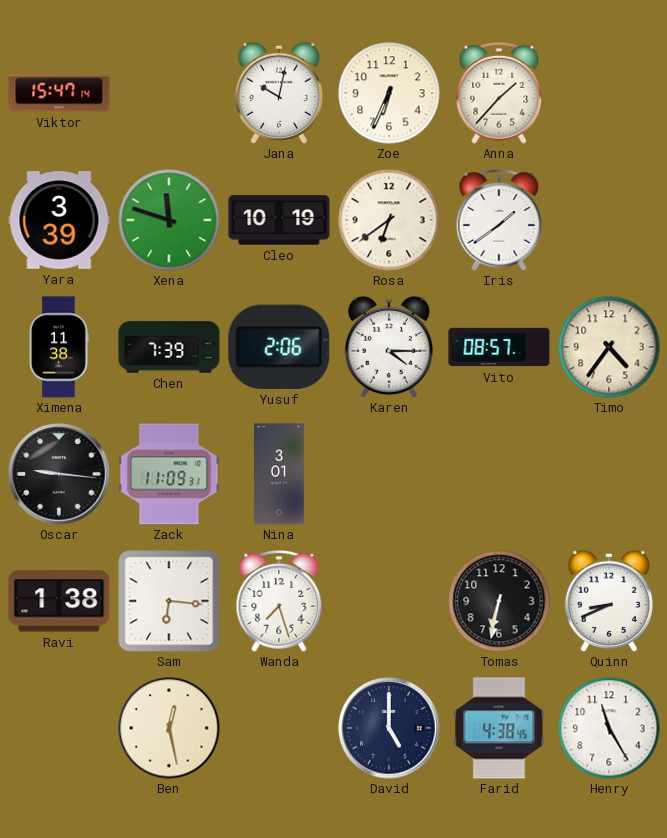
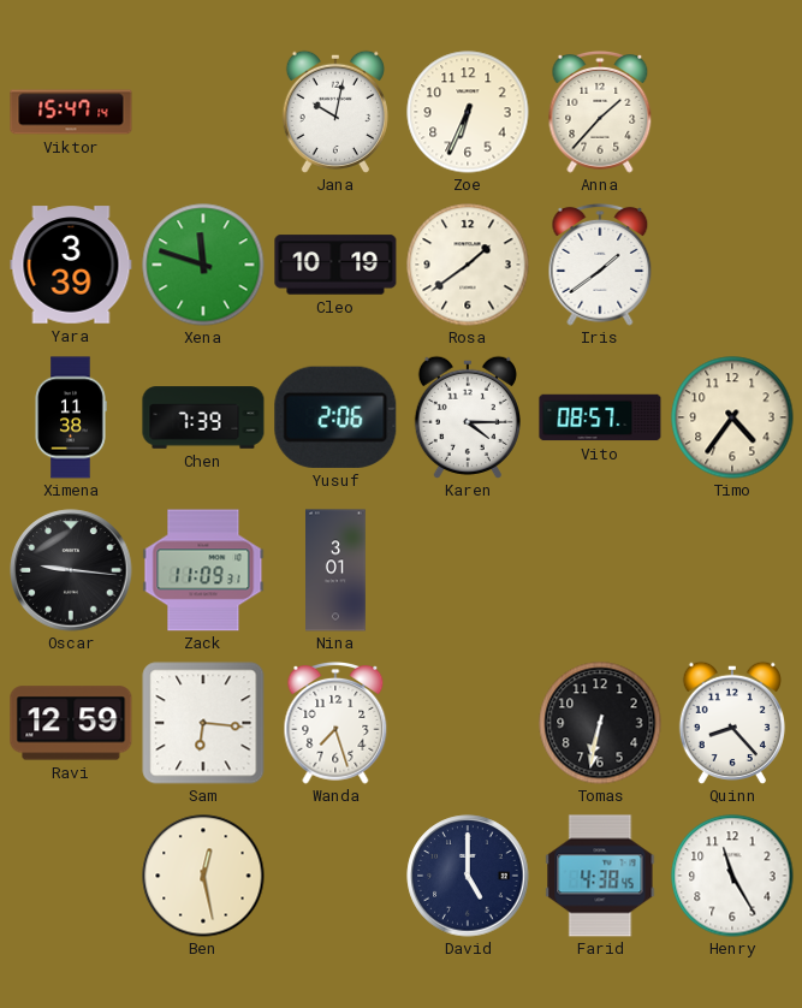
Rosa: 6:39 -> 1:39 (468, 265)
Ravi: 1:38 -> 12:59 (71, 723)
Quinn: 8:41 -> 8:23 (732, 723)
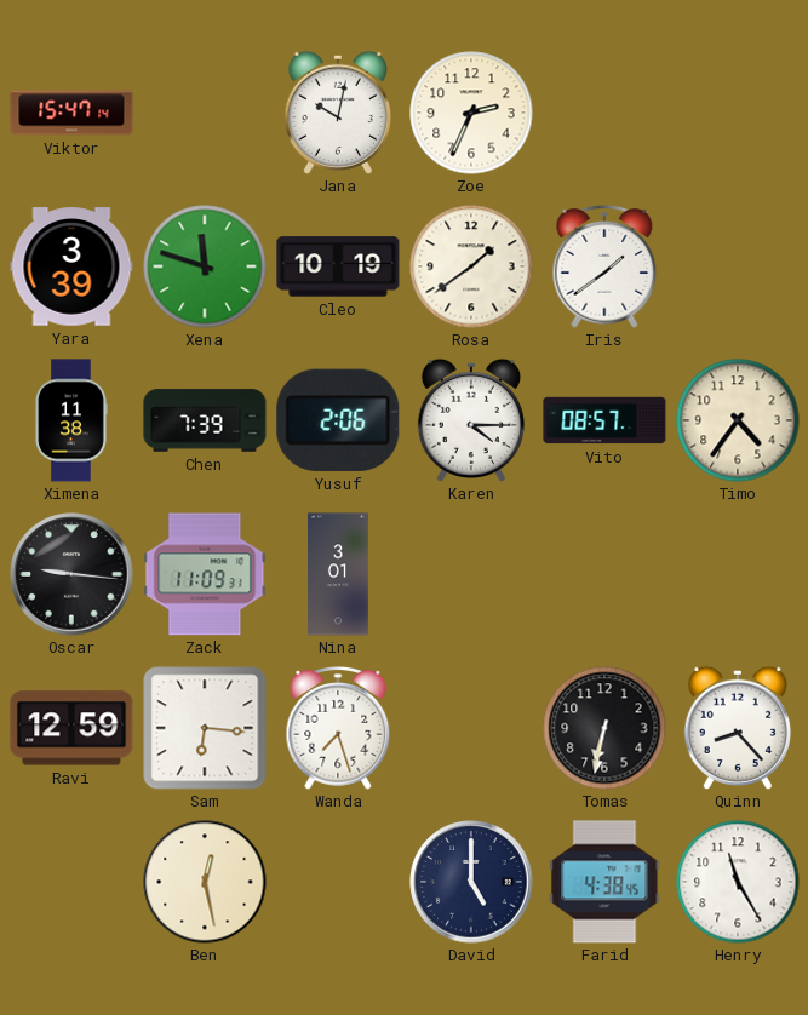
Zoe: 6:34 -> 2:34 (471, 113)
Anna: 1:37 -> none (600, 113)
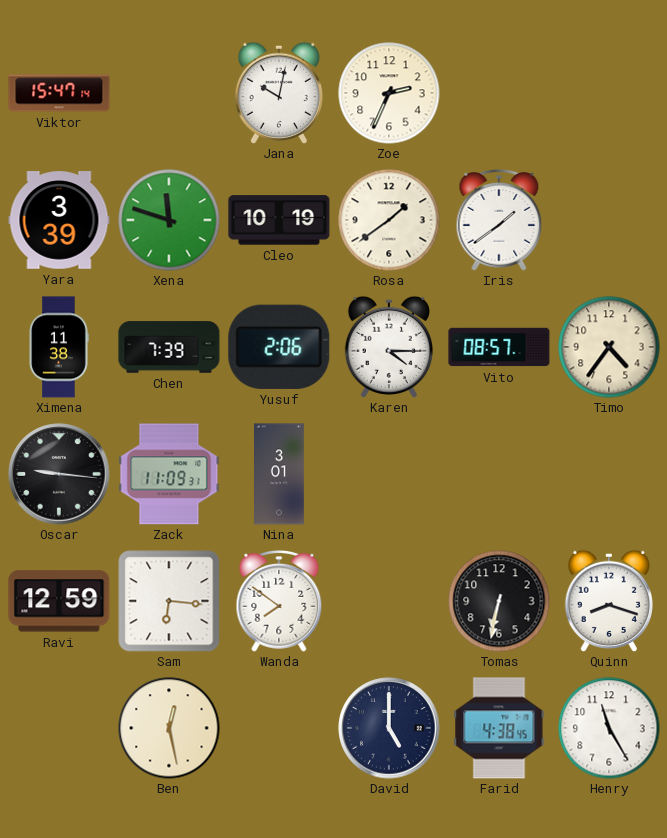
Wanda: 7:27 -> 7:51 (279, 602)
Quinn: 8:23 -> 8:18 (609, 601)
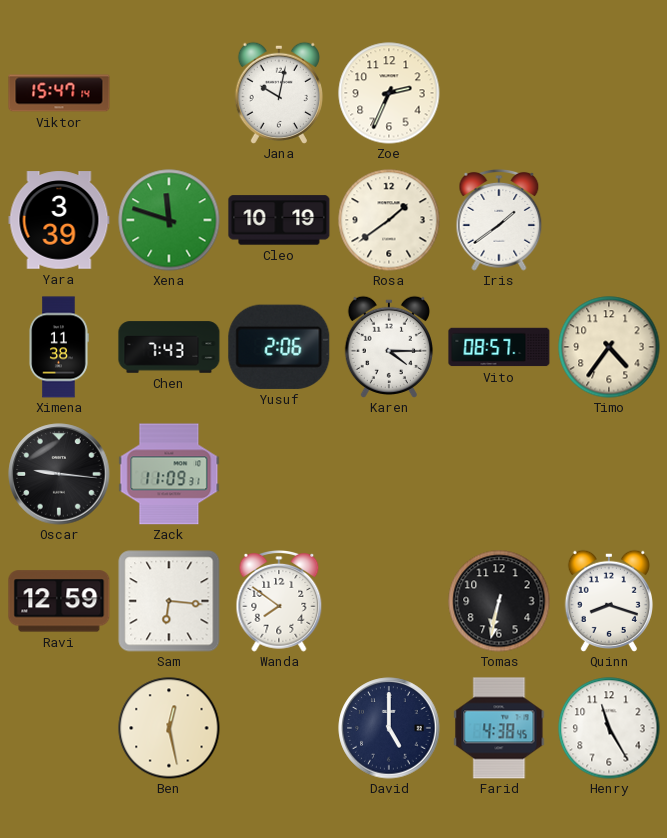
Chen: 7:39 -> 7:43 (169, 347)
Nina: 3:01 -> none (280, 474)
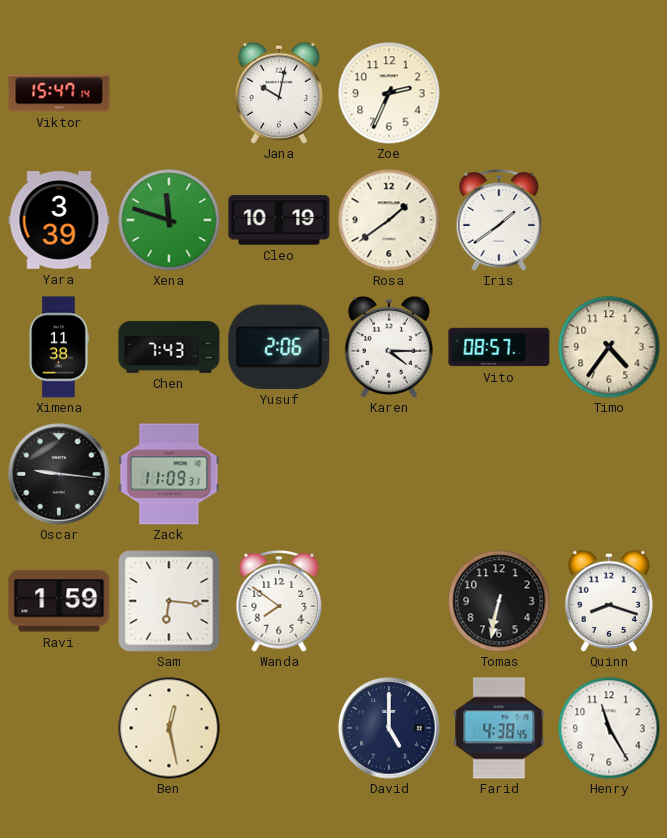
Ravi: 12:59 -> 1:59 (59, 601)
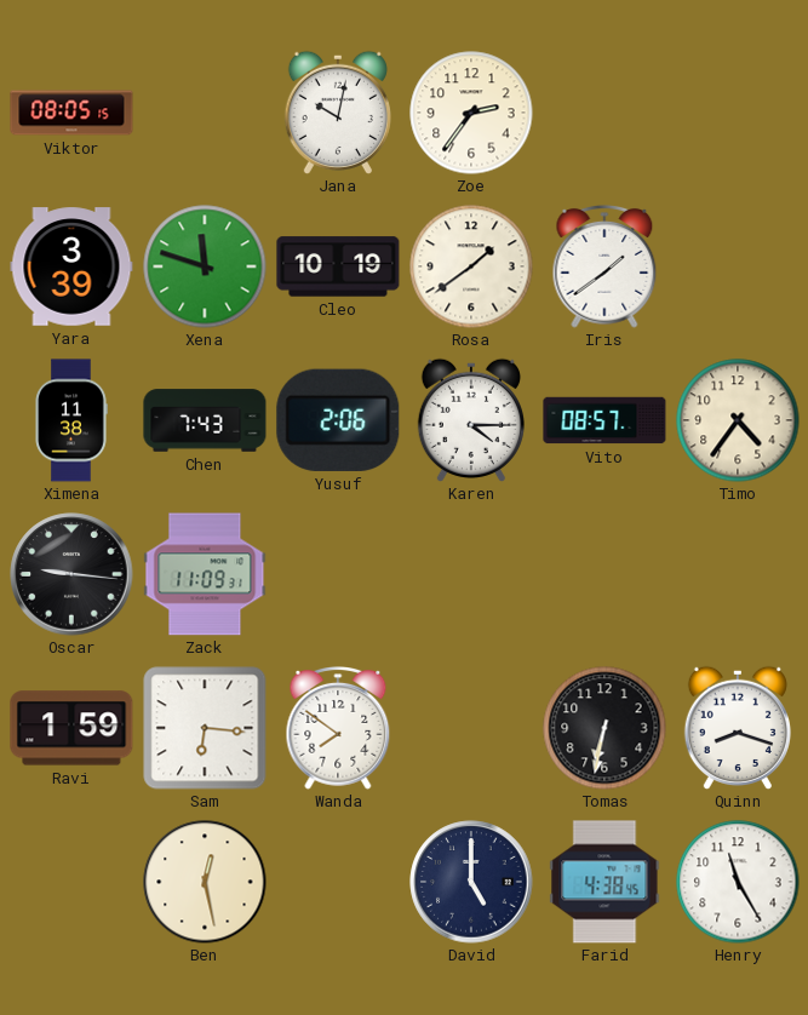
Viktor: 15:47 -> 08:05 (71, 113)
Zoe: 2:34 -> 2:36 (471, 113)
